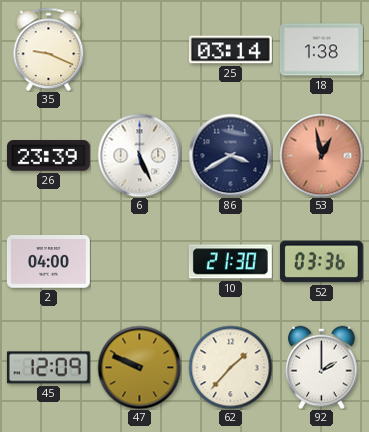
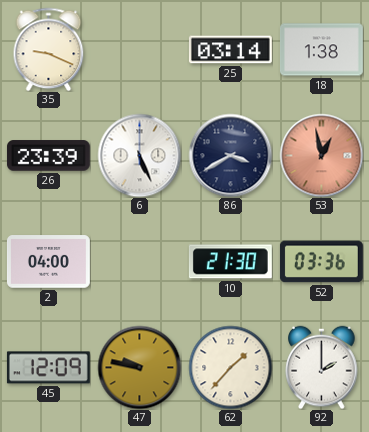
47: 9:49 -> 9:47 (139, 367)
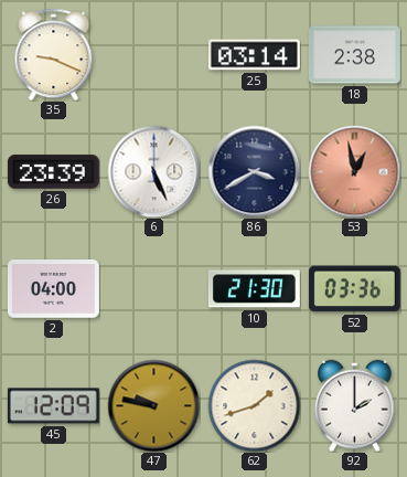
18: 1:38 -> 2:38 (354, 55)
62: 1:37 -> 1:42 (254, 405)
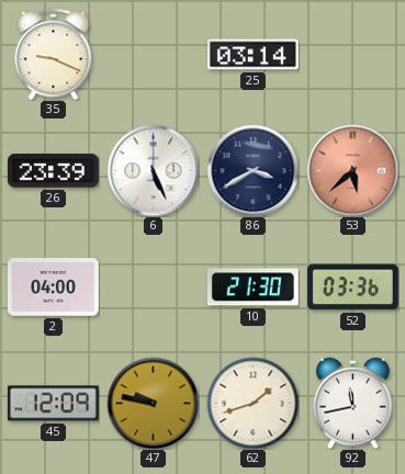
18: 2:38 -> none (354, 55)
53: 12:58 -> 5:38 (352, 170)
92: 2:00 -> 11:43 (353, 403)
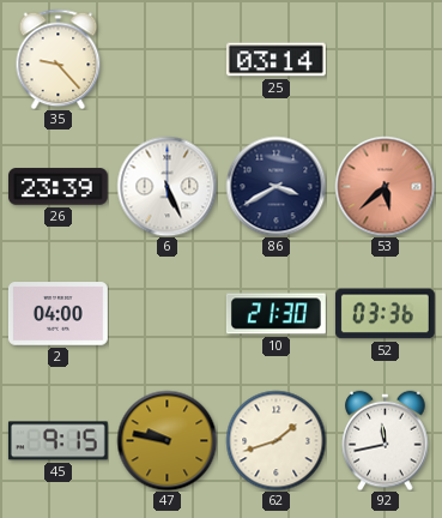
35: 9:19 -> 9:23 (59, 59)
45: 12:09 -> 9:15 (57, 441)
